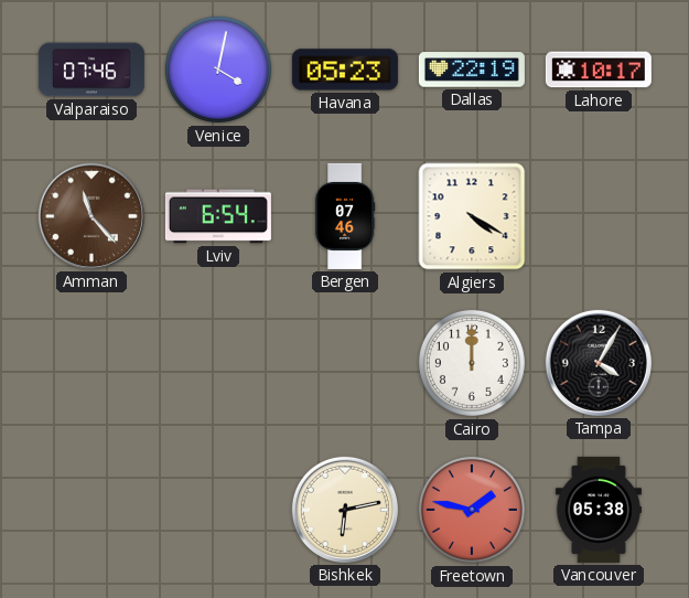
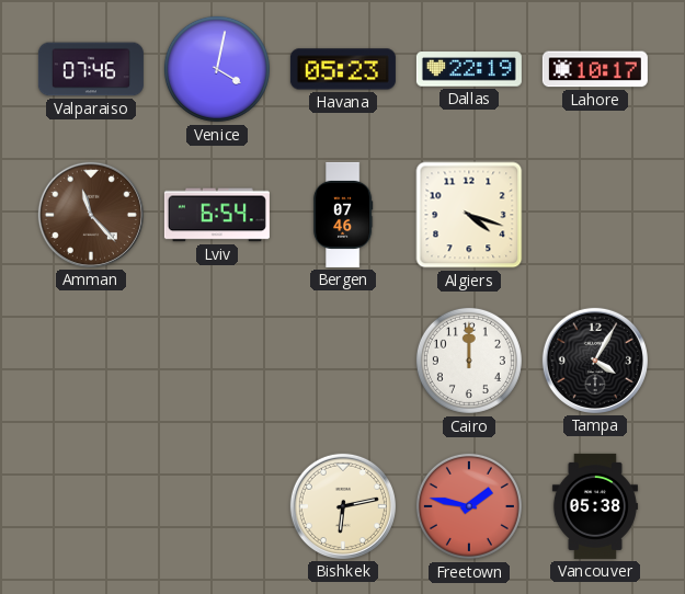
Algiers: 4:20 -> 4:18 (469, 215)
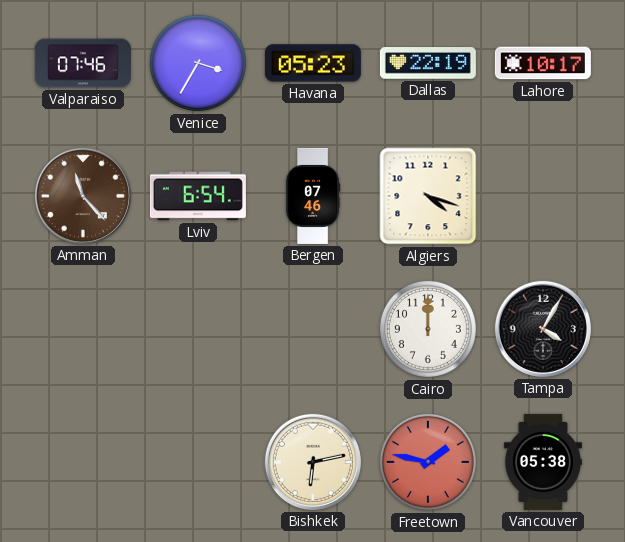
Venice: 4:02 -> 3:35 (198, 63)
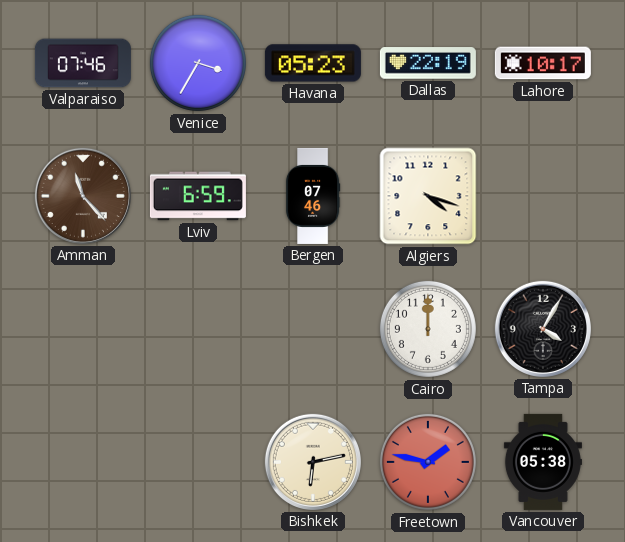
Lviv: 6:54 -> 6:59 (198, 196)
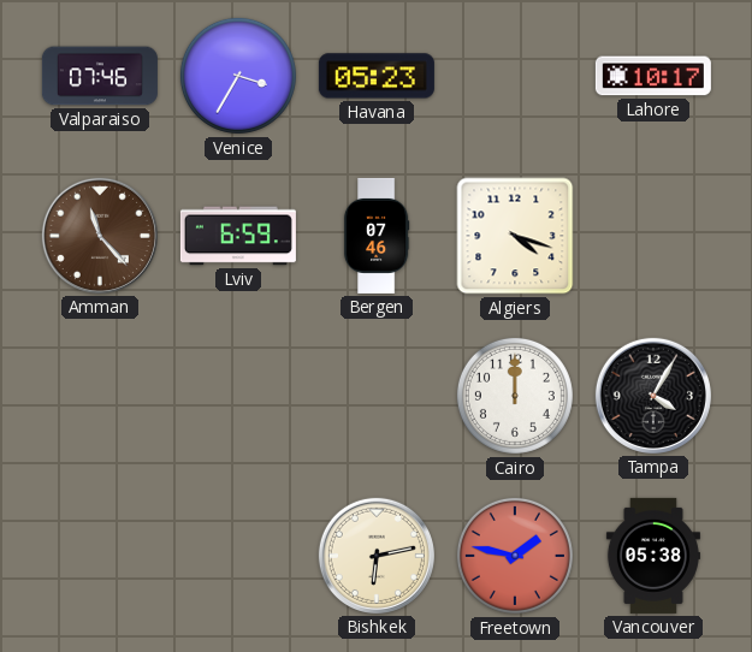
Dallas: 22:19 -> none (428, 63)
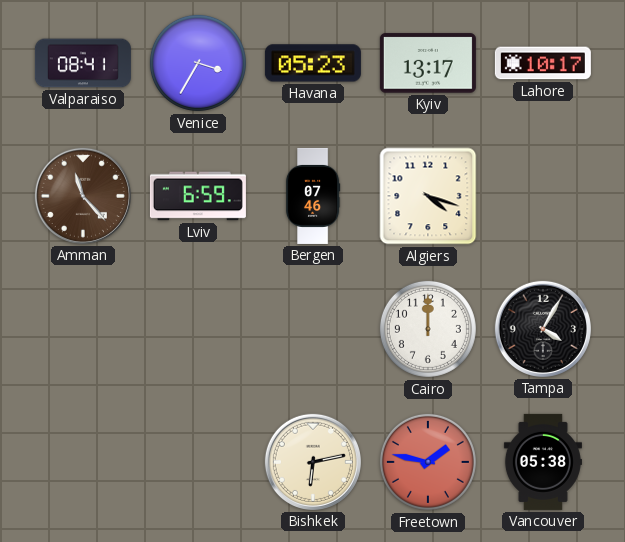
Valparaiso: 07:46 -> 08:41 (83, 63)
Kyiv: none -> 13:17 (428, 63)
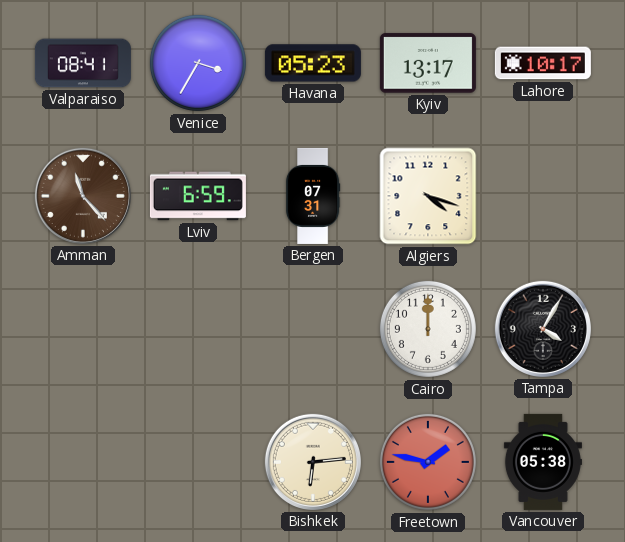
Bergen: 07:46 -> 07:31 (313, 196)
Bishkek: 6:13 -> 6:14 (313, 462)
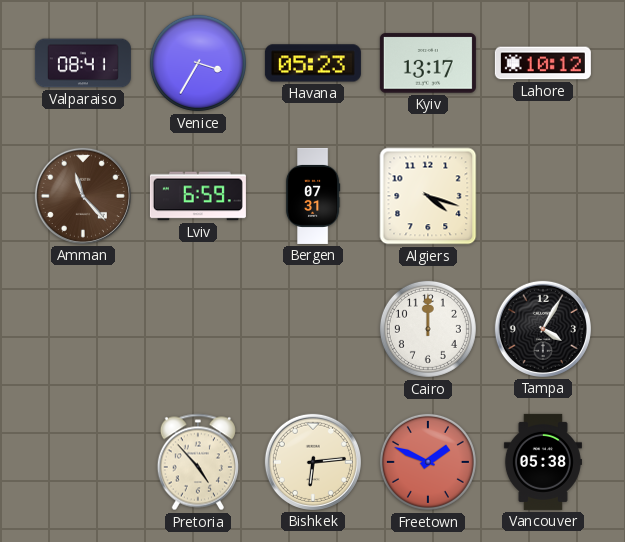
Lahore: 10:17 -> 10:12 (543, 63)
Pretoria: none -> 4:53 (198, 462)
Freetown: 1:47 -> 1:49 (428, 462)
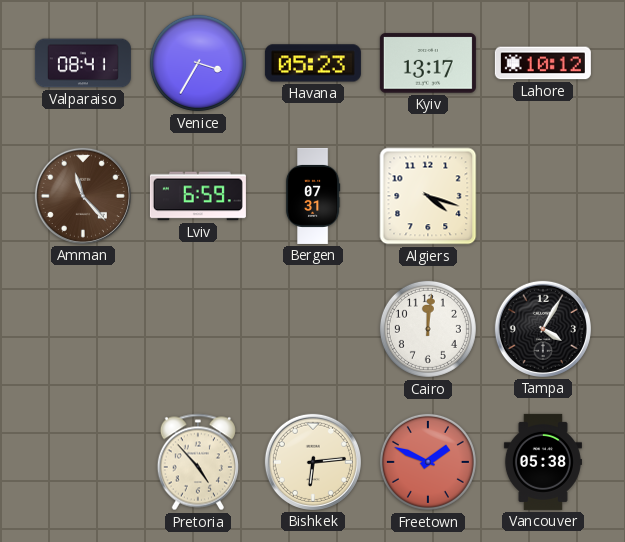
Cairo: 12:00 -> 12:01 (428, 329)
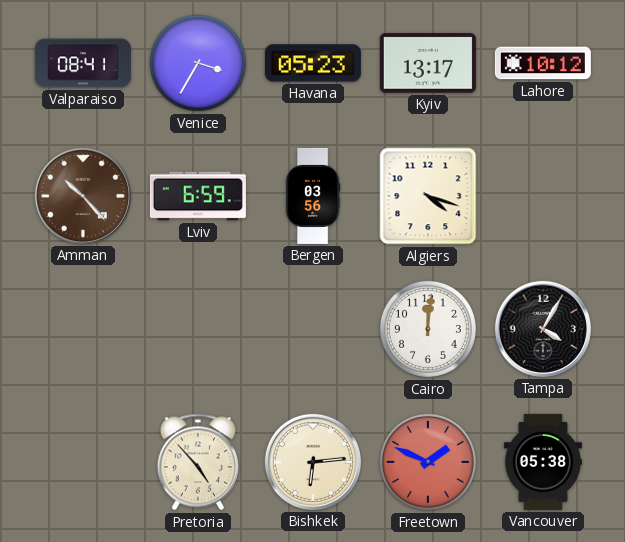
Amman: 11:23 -> 10:23 (83, 196)
Bergen: 07:31 -> 03:56 (313, 196)
